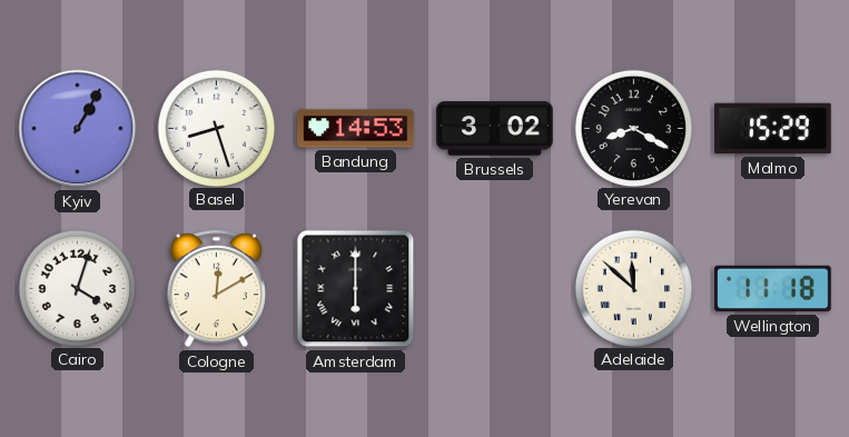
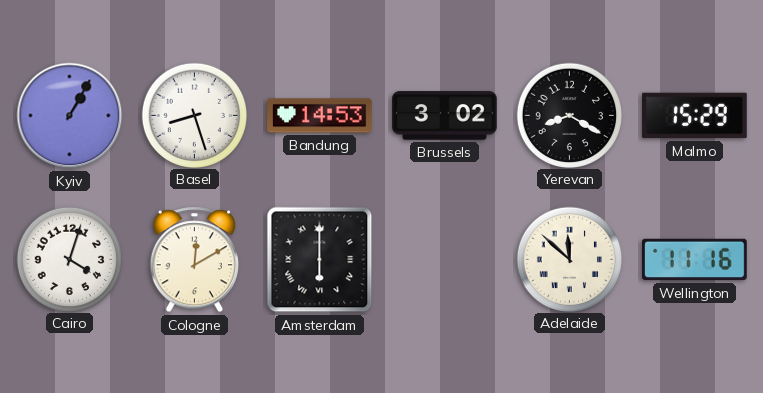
Wellington: 11:18 -> 11:16 (695, 260)
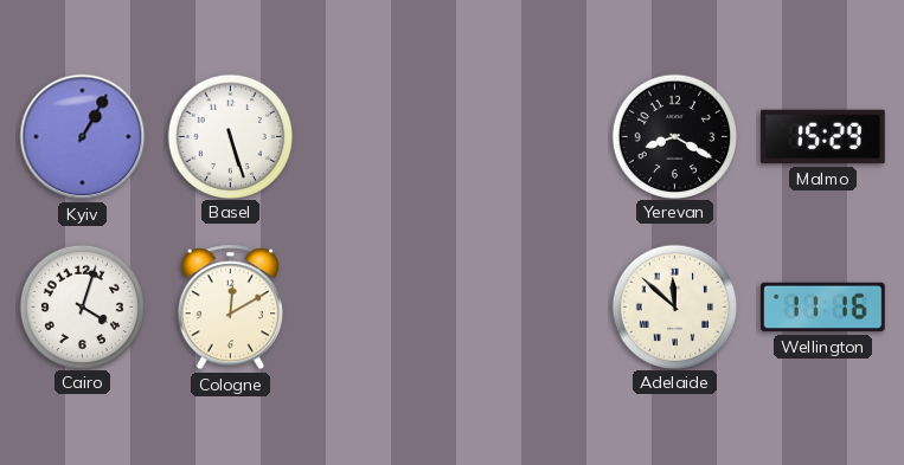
Basel: 8:27 -> 5:27 (231, 136)
Bandung: 14:53 -> none (320, 116)
Brussels: 3:02 -> none (445, 116)
Amsterdam: 6:00 -> none (320, 260)
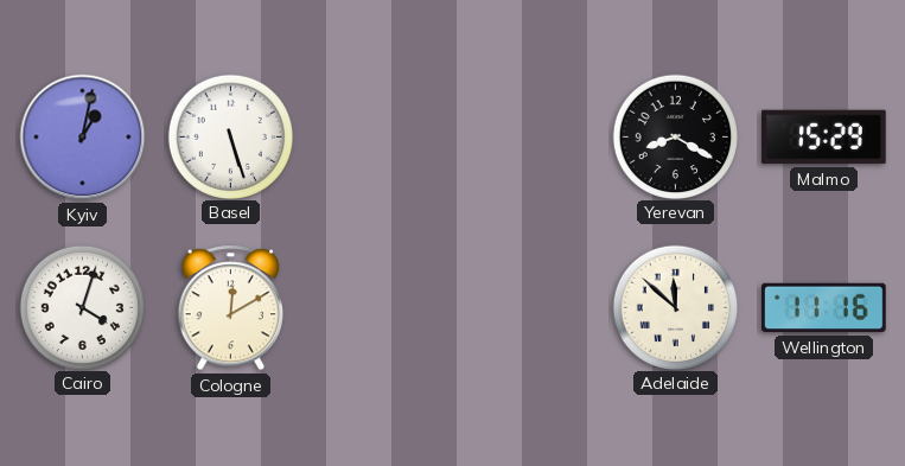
Kyiv: 1:05 -> 1:02 (83, 138)
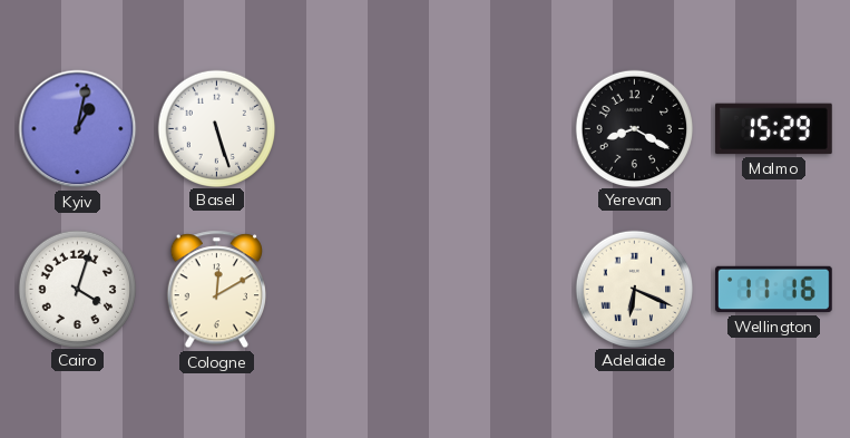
Adelaide: 11:52 -> 6:19 (635, 289)
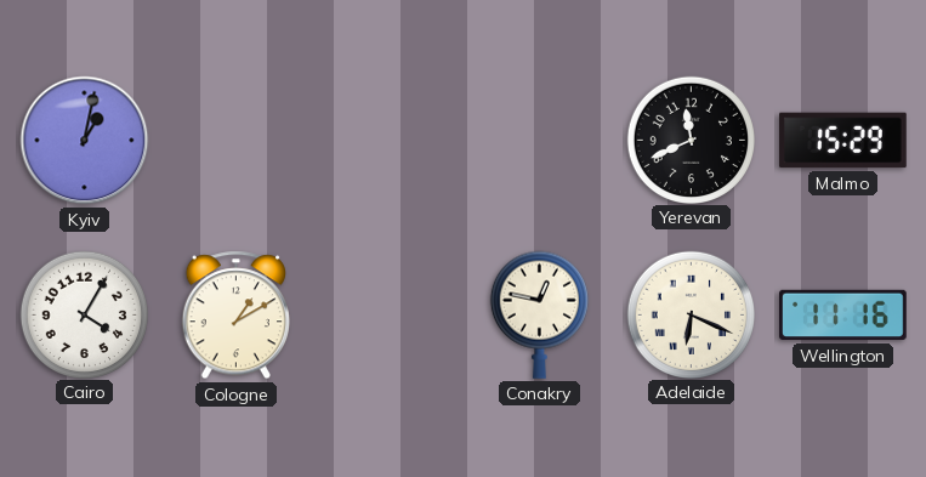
Basel: 5:27 -> none (217, 128)
Yerevan: 8:20 -> 11:41 (692, 140)
Cairo: 4:03 -> 4:05 (85, 314)
Cologne: 12:10 -> 1:10 (235, 316)
Conakry: none -> 12:47 (539, 314)
